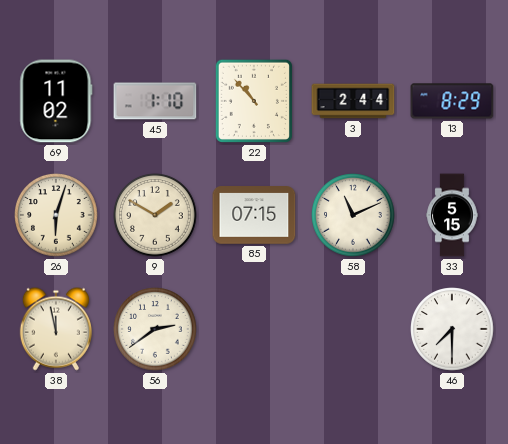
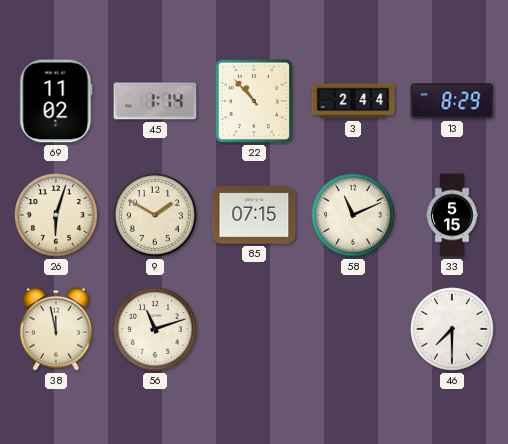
45: 1:10 -> 1:14 (155, 101)
56: 2:39 -> 11:12 (155, 329)
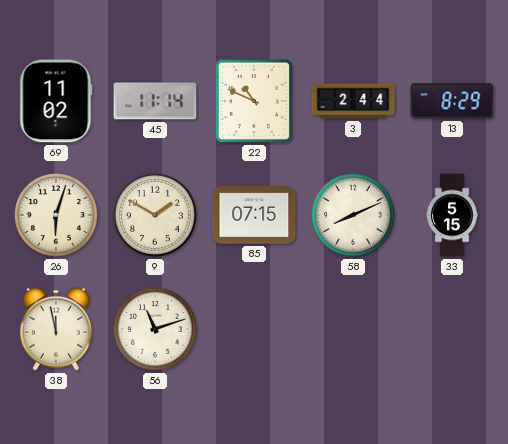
45: 1:14 -> 11:14 (155, 101)
22: 10:53 -> 10:49 (254, 101)
58: 11:11 -> 8:11 (353, 215)
46: 7:30 -> none (452, 329)
